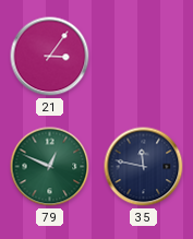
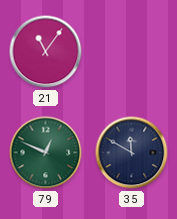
21: 3:06 -> 11:06 (46, 52)
35: 11:47 -> 11:50 (132, 153)
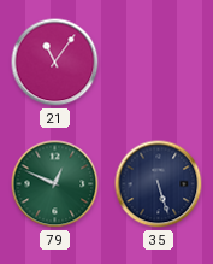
35: 11:50 -> 5:27 (159, 184)
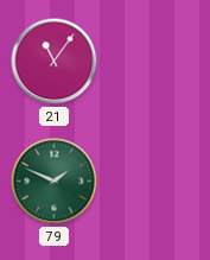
79: 12:49 -> 1:49 (55, 182)
35: 5:27 -> none (159, 184)
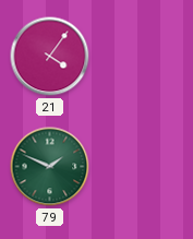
21: 11:06 -> 4:06 (50, 57)
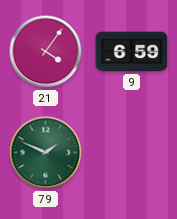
9: none -> 6:59 (132, 52)
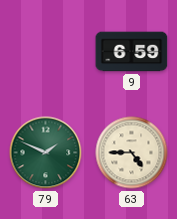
21: 4:06 -> none (46, 52)
63: none -> 4:45 (132, 153)
